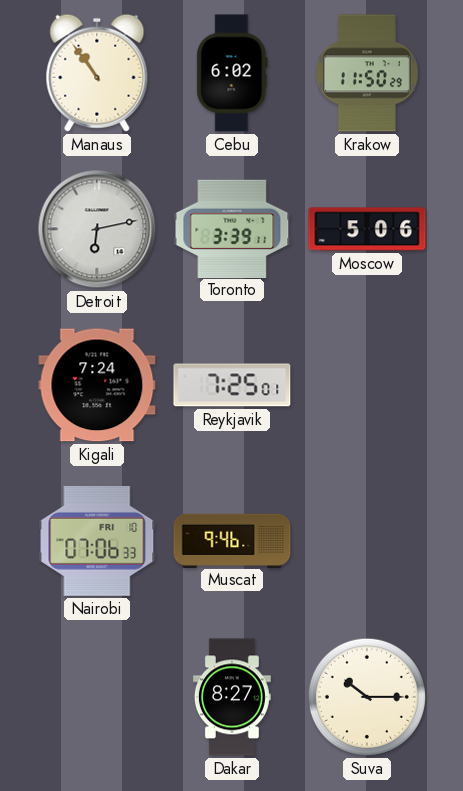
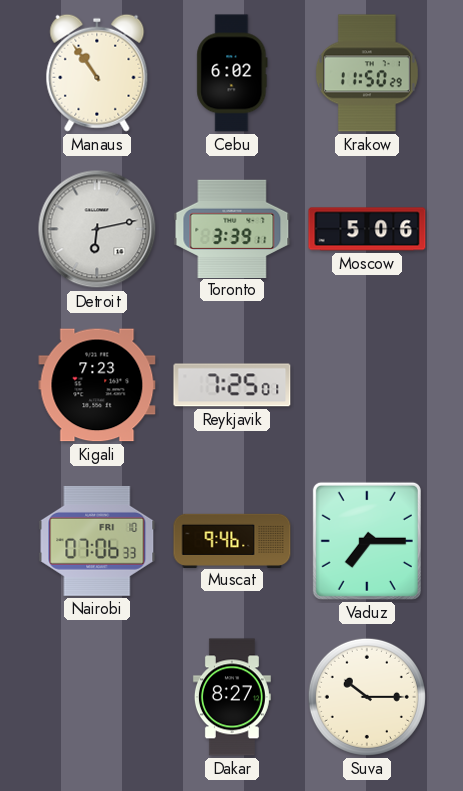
Kigali: 7:24 -> 7:23 (97, 385)
Vaduz: none -> 7:15 (367, 541)
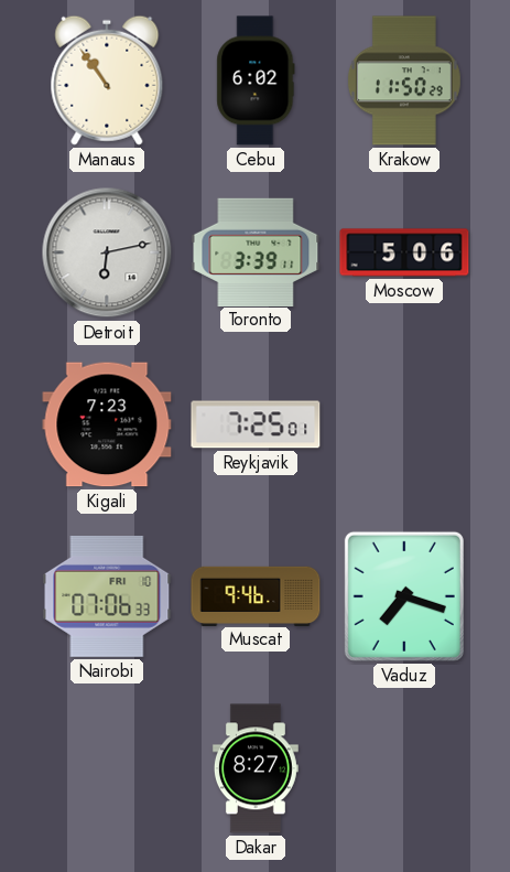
Vaduz: 7:15 -> 7:18 (404, 596)
Suva: 10:15 -> none (367, 697)
